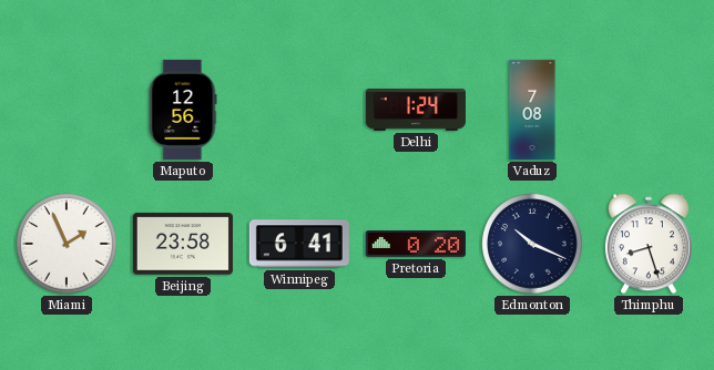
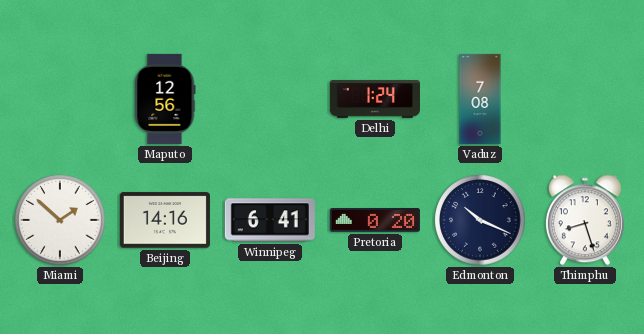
Miami: 1:56 -> 1:52 (60, 220)
Beijing: 23:58 -> 14:16 (165, 220)
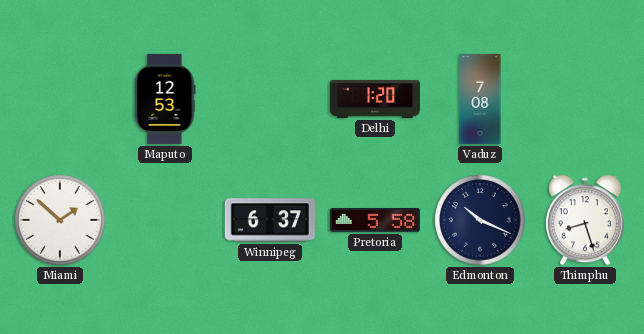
Maputo: 12:56 -> 12:53 (165, 99)
Delhi: 1:24 -> 1:20 (375, 99)
Beijing: 14:16 -> none (165, 220)
Winnipeg: 6:41 -> 6:37 (270, 220)
Pretoria: 0:20 -> 5:58 (375, 220)
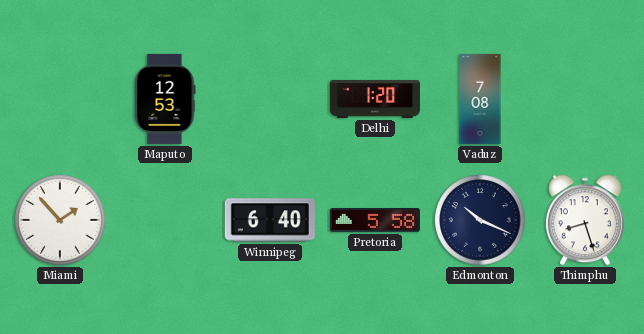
Miami: 1:52 -> 1:53 (60, 220)
Winnipeg: 6:37 -> 6:40 (270, 220)
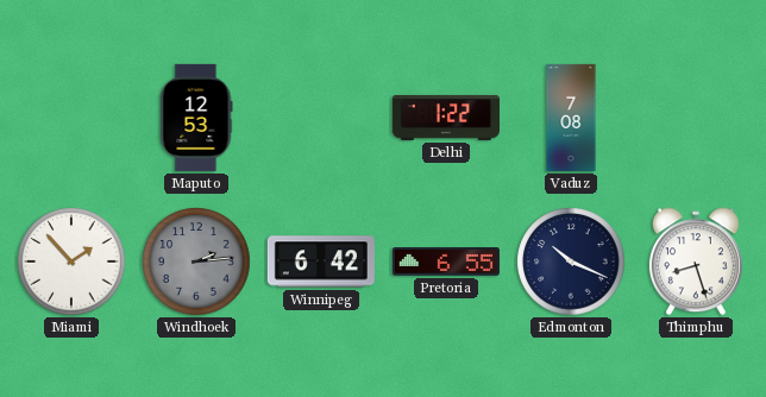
Delhi: 1:20 -> 1:22 (446, 118)
Windhoek: none -> 2:14 (196, 261)
Winnipeg: 6:40 -> 6:42 (321, 261)
Pretoria: 5:58 -> 6:55 (446, 261)
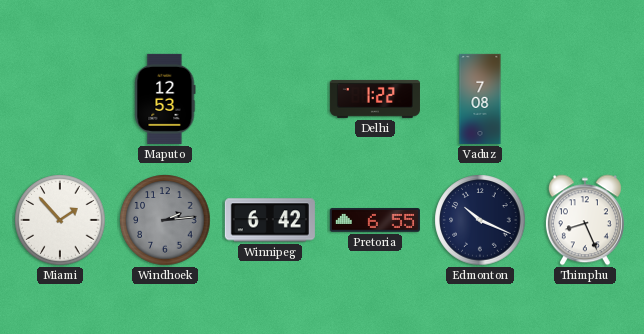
Thimphu: 8:27 -> 8:26 (585, 220)
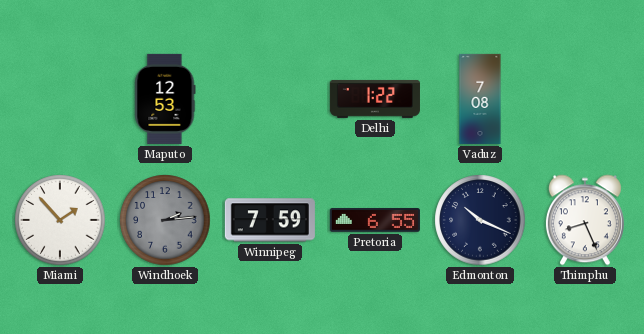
Winnipeg: 6:42 -> 7:59 (270, 220)
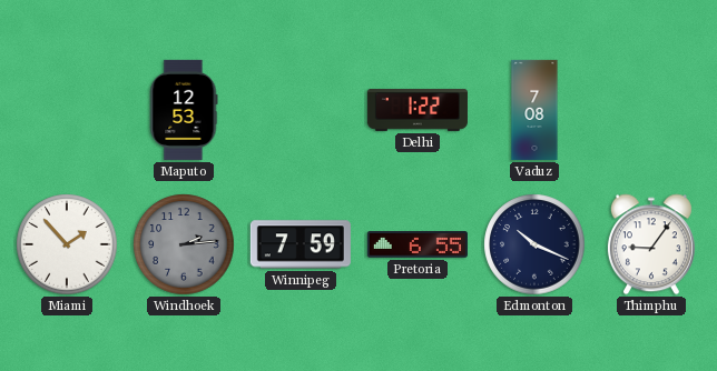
Thimphu: 8:26 -> 9:06 (651, 244)
